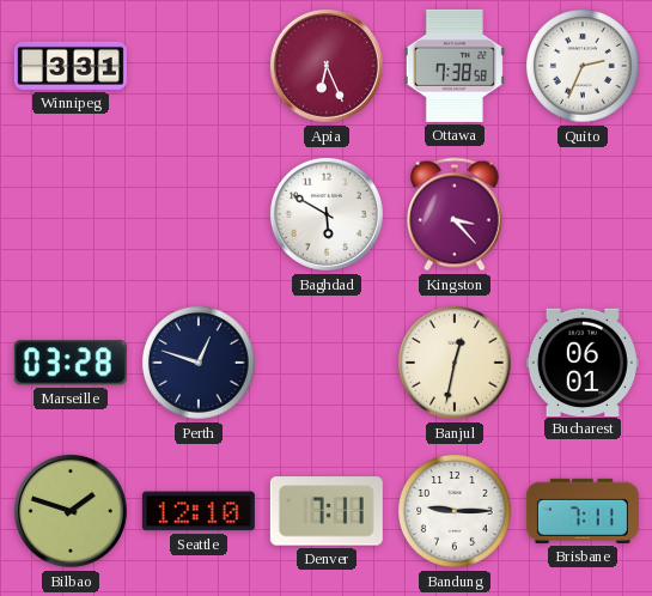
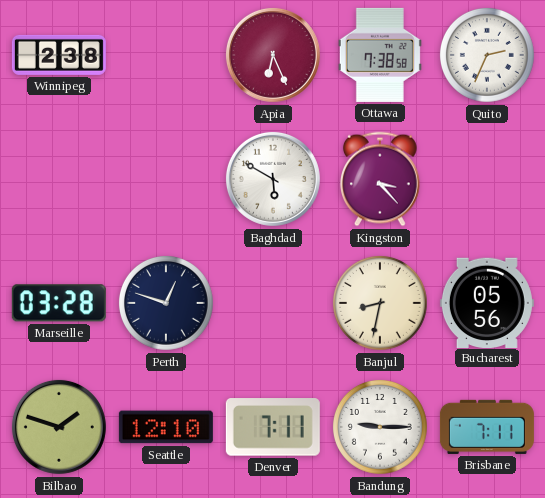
Winnipeg: 3:31 -> 2:38 (59, 55)
Banjul: 12:32 -> 8:32 (381, 304)
Bucharest: 06:01 -> 05:56 (487, 302)
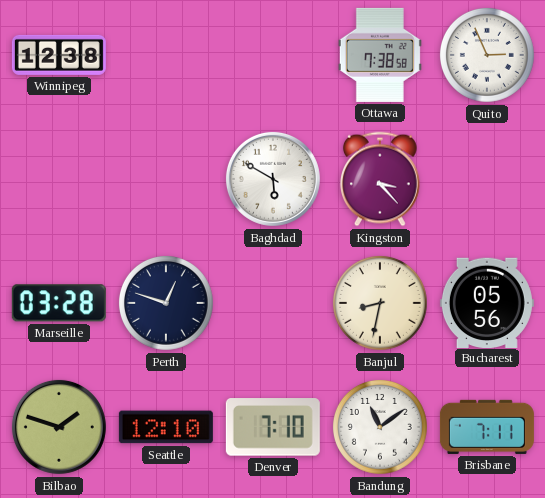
Winnipeg: 2:38 -> 12:38 (59, 55)
Apia: 6:26 -> none (273, 55)
Quito: 2:34 -> 2:56 (488, 56)
Denver: 7:11 -> 7:10 (273, 427)
Bandung: 9:15 -> 11:09 (381, 428)
